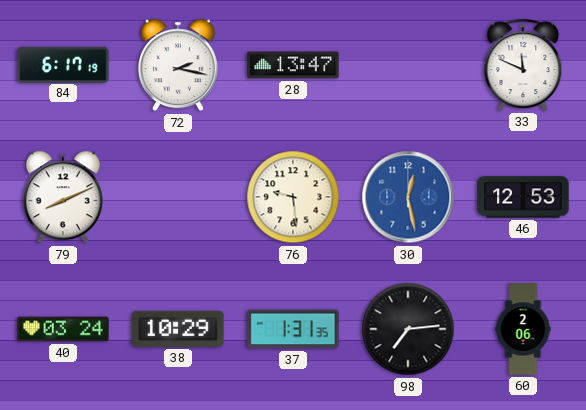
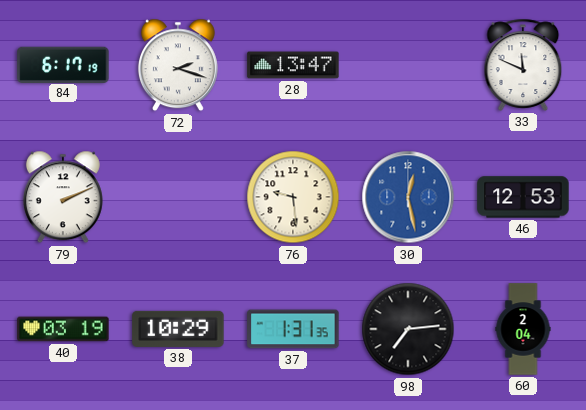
72: 2:17 -> 2:18 (178, 65)
79: 8:11 -> 2:11 (63, 197)
40: 03:24 -> 03:19 (63, 329)
60: 2:06 -> 2:04 (523, 329)
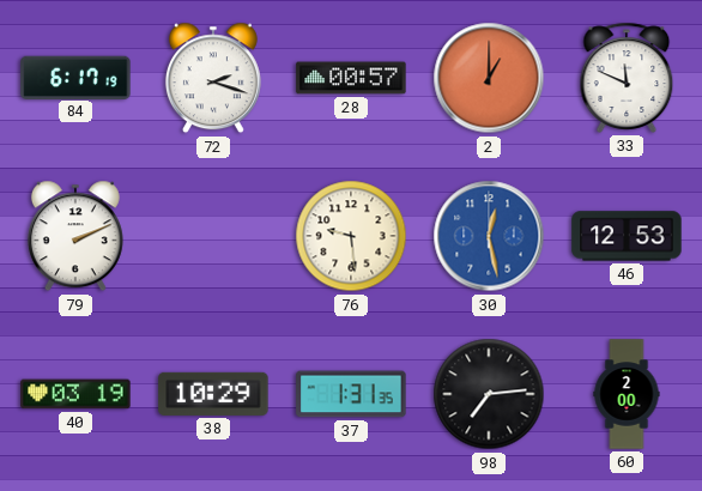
28: 13:47 -> 00:57 (351, 78)
2: none -> 1:00 (489, 78)
60: 2:04 -> 2:00 (627, 394)
